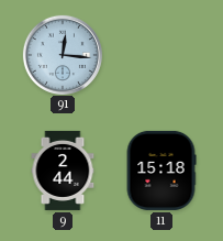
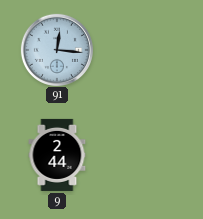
11: 15:18 -> none (161, 171)
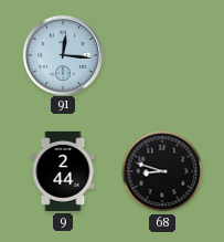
68: none -> 8:48 (162, 171)
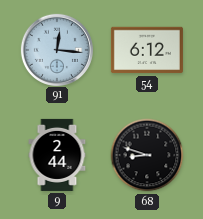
54: none -> 6:12 (147, 50)
